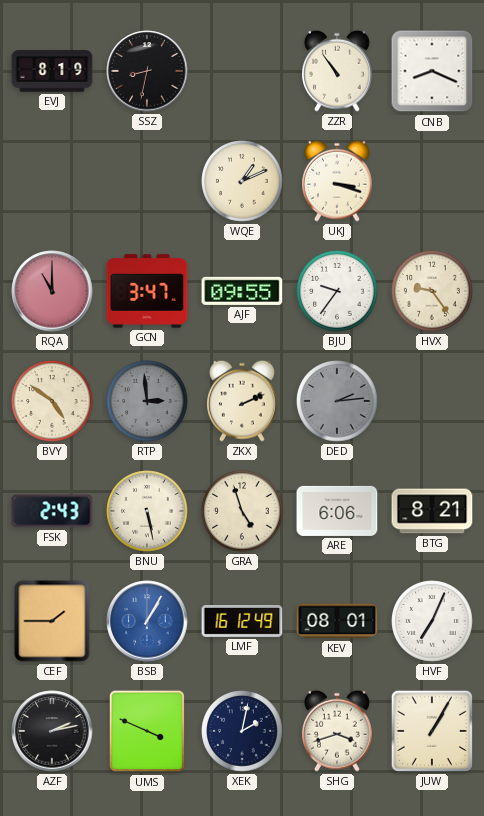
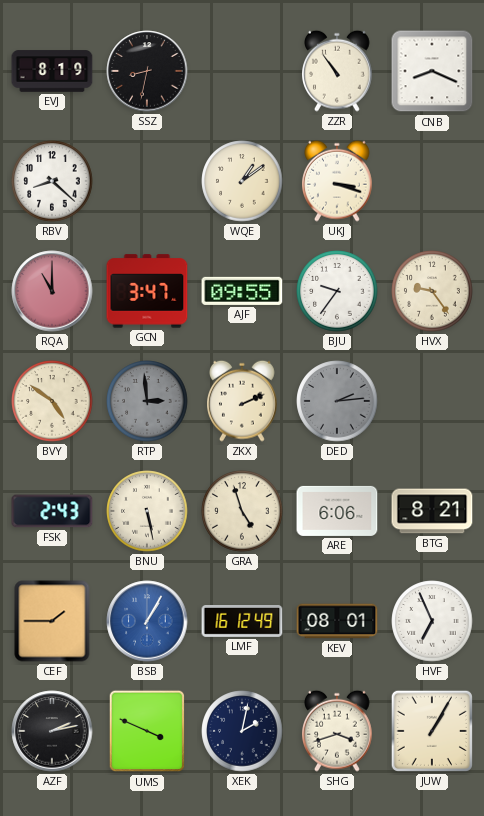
RBV: none -> 8:22 (52, 181)
WQE: 1:11 -> 1:09 (242, 181)
HVF: 7:04 -> 6:56 (432, 621)
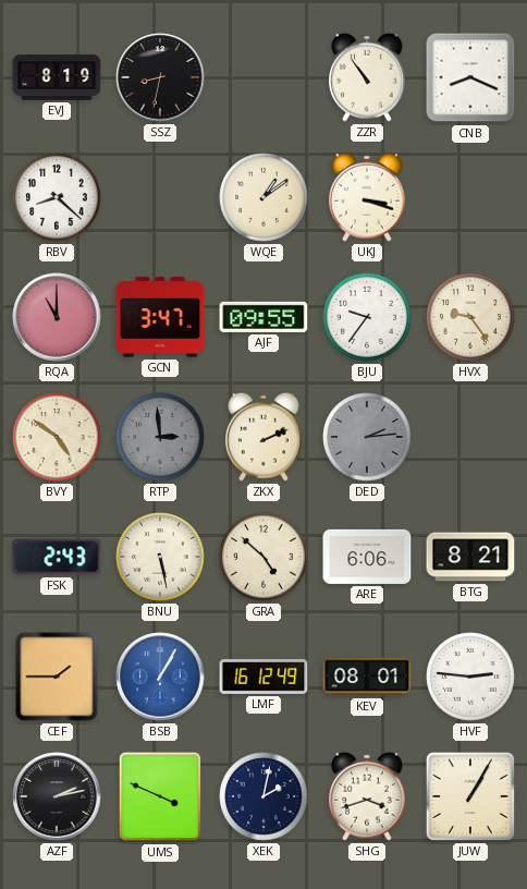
GRA: 4:57 -> 4:52 (263, 557)
HVF: 6:56 -> 2:46 (470, 677)
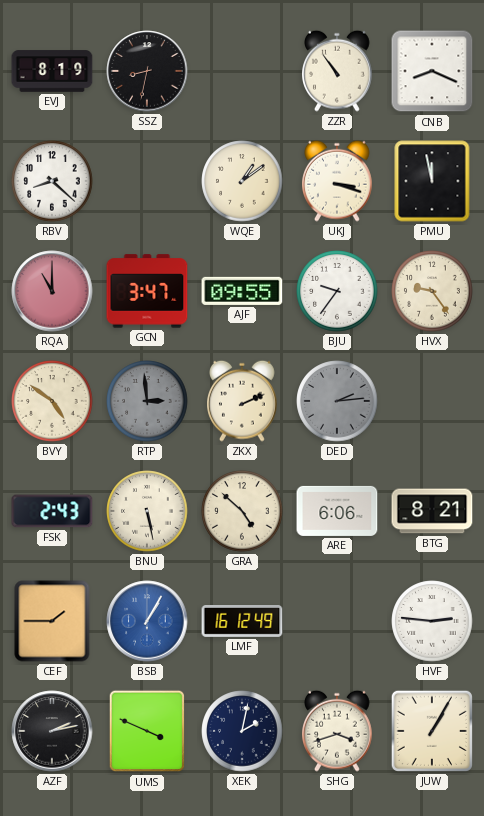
PMU: none -> 11:58 (432, 181)
KEV: 08:01 -> none (367, 677)
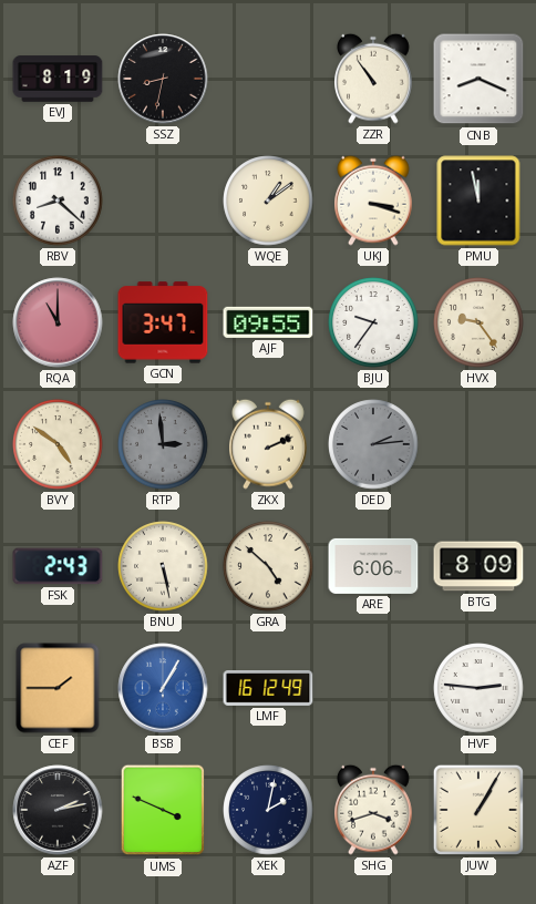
BTG: 8:21 -> 8:09 (478, 566)
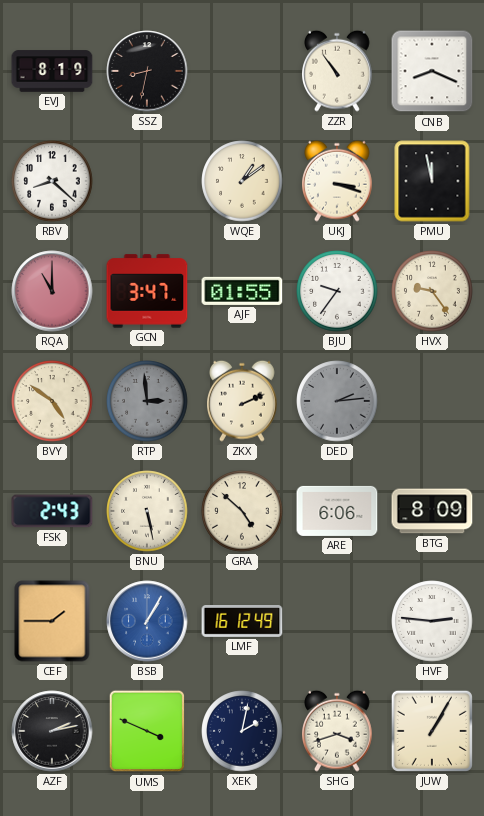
AJF: 09:55 -> 01:55 (242, 291)
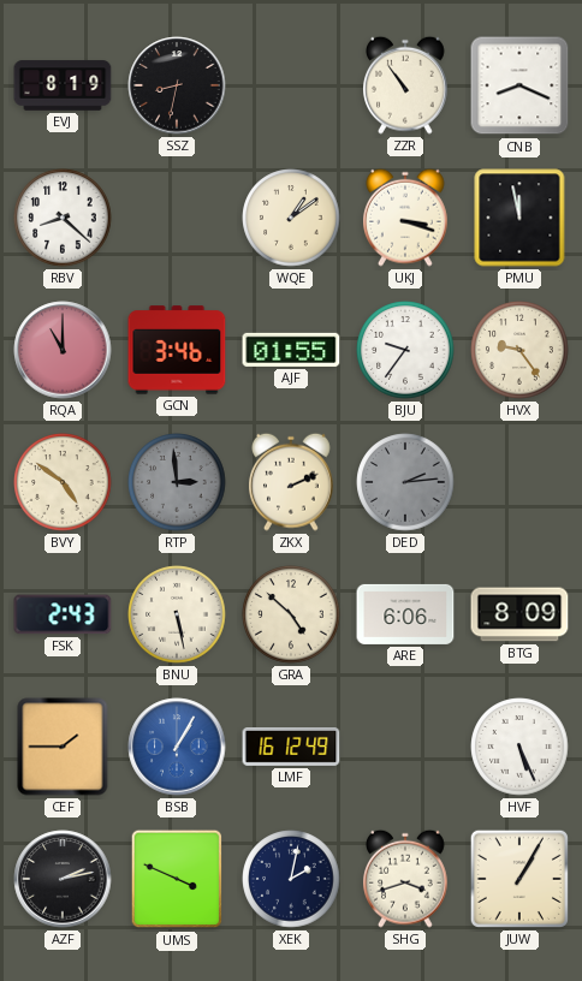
GCN: 3:47 -> 3:46 (177, 350)
HVF: 2:46 -> 5:26 (519, 747)
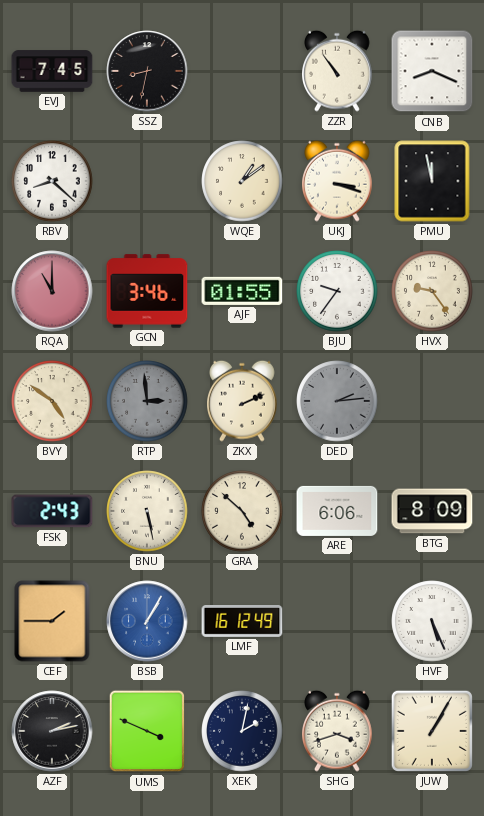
EVJ: 8:19 -> 7:45 (52, 71)
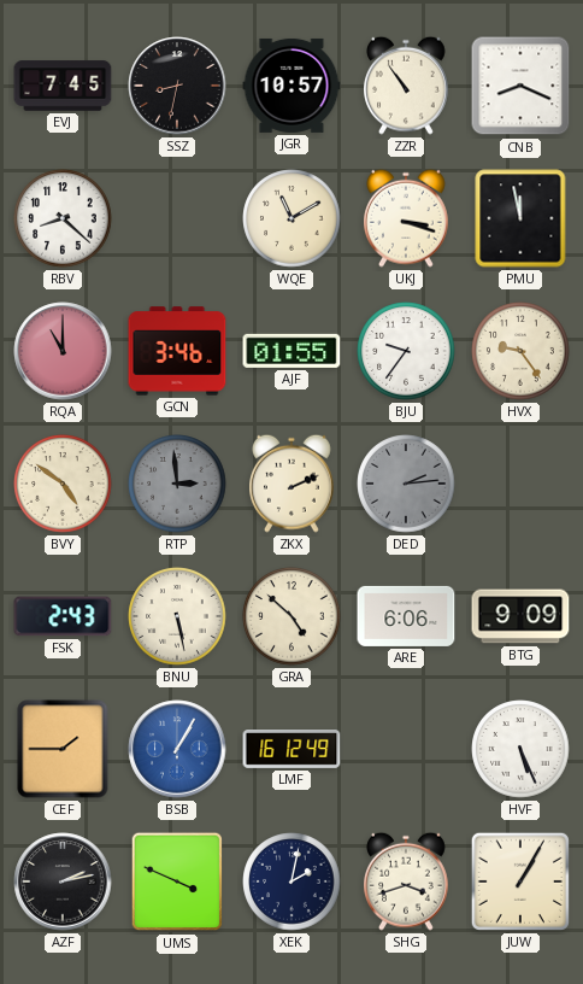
JGR: none -> 10:57 (291, 86)
WQE: 1:09 -> 11:10 (291, 218)
BTG: 8:09 -> 9:09 (520, 616)
